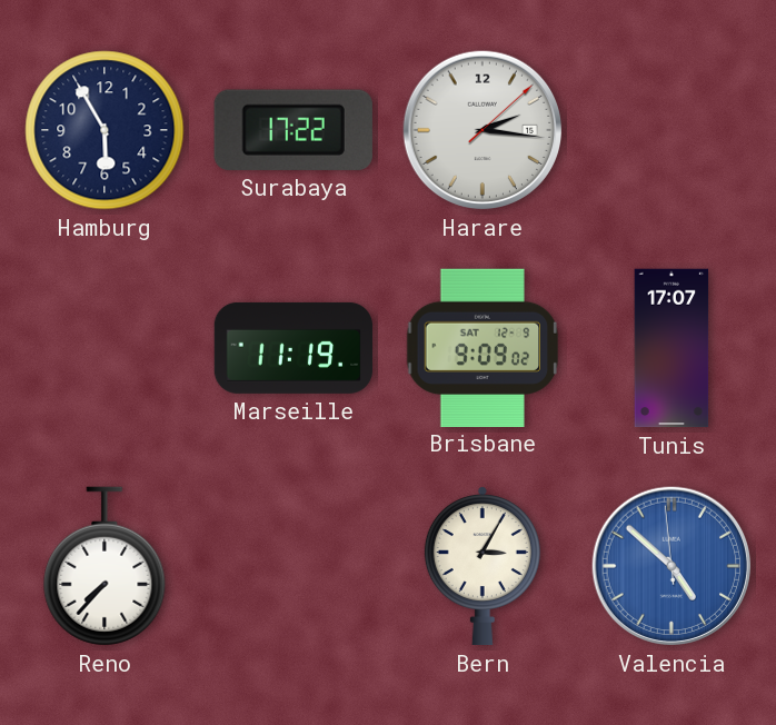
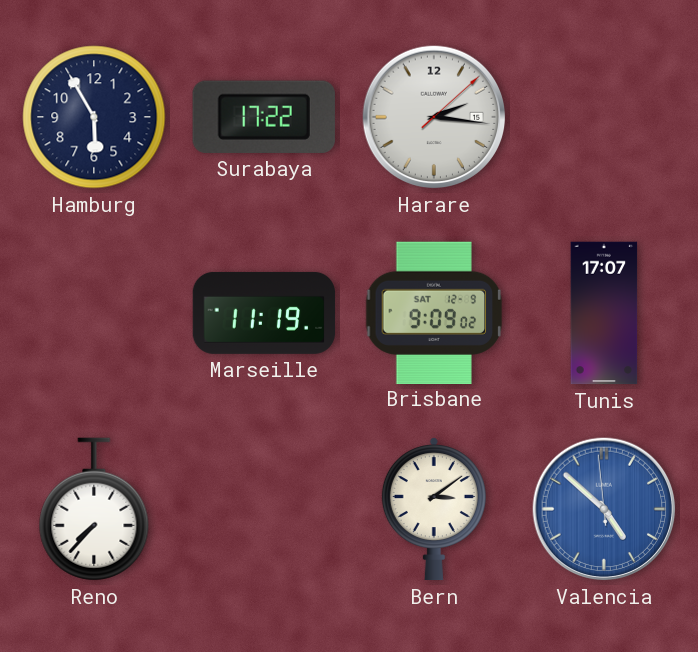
Bern: 3:05 -> 3:09 (434, 510)
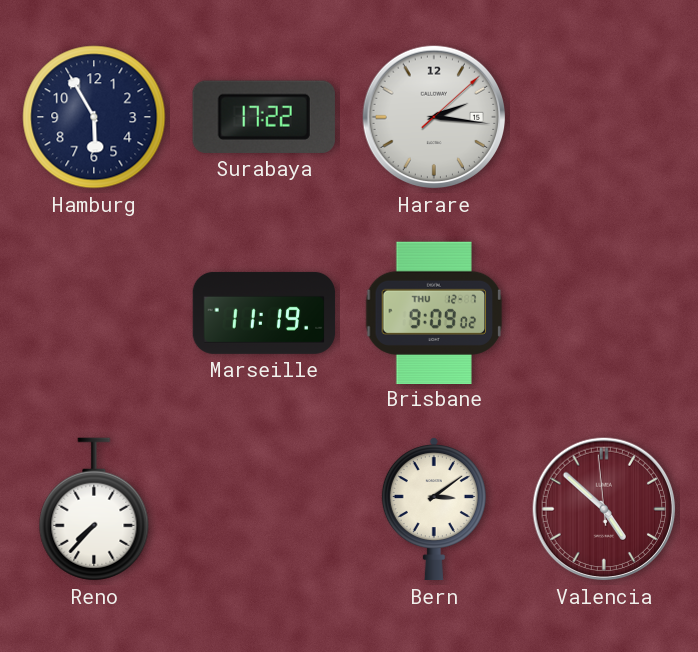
Brisbane date: SAT 12-9 -> THU 12-7 (434, 312)
Tunis: 17:07 -> none (604, 313)
Valencia dial: blue -> burgundy (604, 509)
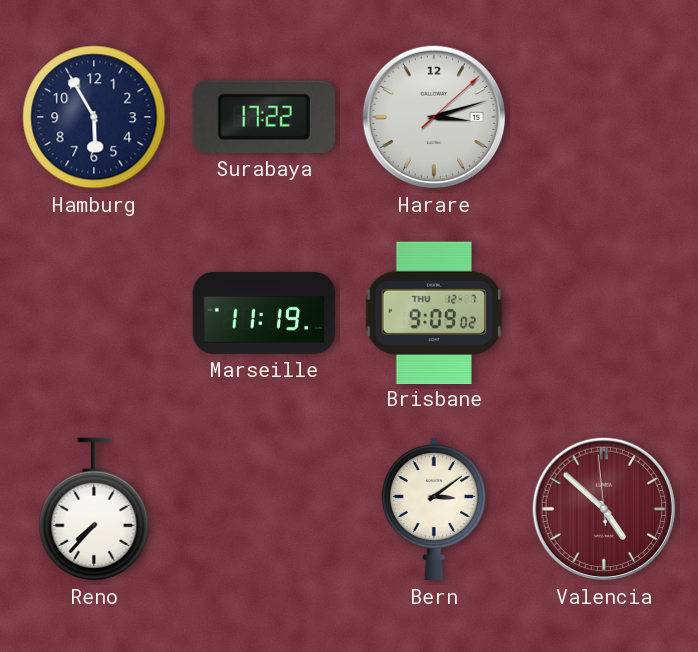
Harare: 2:16 -> 3:12 (434, 117)
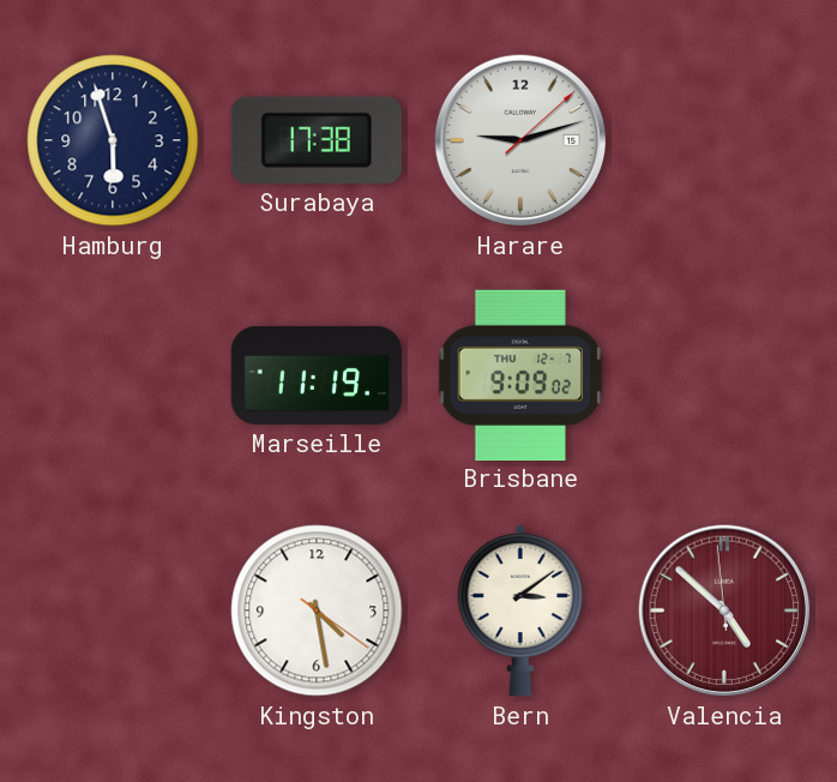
Hamburg: 5:55 -> 5:57 (113, 140)
Surabaya: 17:22 -> 17:38 (317, 140)
Harare: 3:12 -> 9:12 (520, 140)
Reno: 7:37 -> none (94, 509)
Kingston: none -> 4:28 (317, 610)
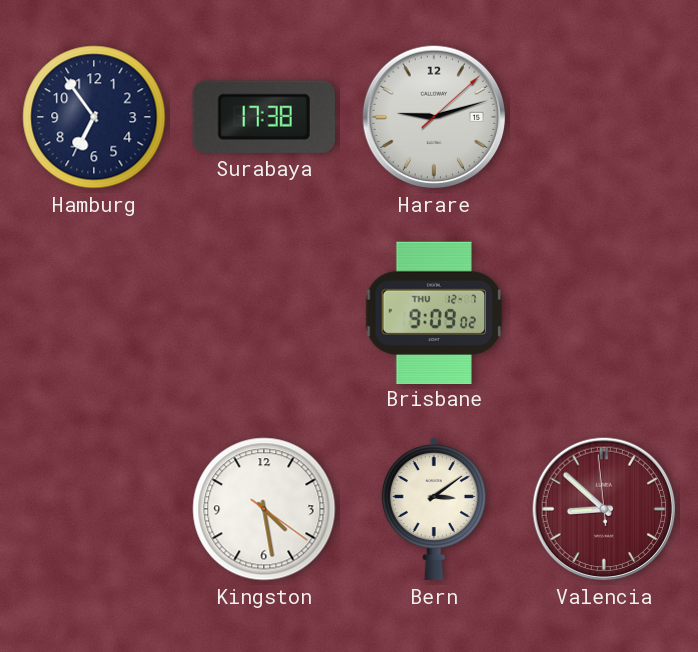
Hamburg: 5:57 -> 6:54 (94, 117)
Marseille: 11:19 -> none (317, 375)
Valencia: 4:51 -> 8:51 (604, 509)
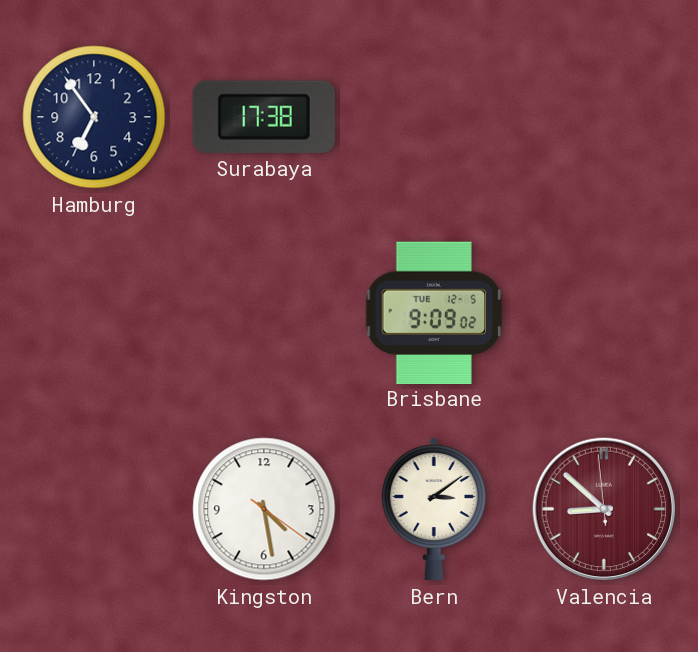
Harare: 9:12 -> none (434, 117)
Brisbane date: THU 12-7 -> TUE 12-5 (434, 312)
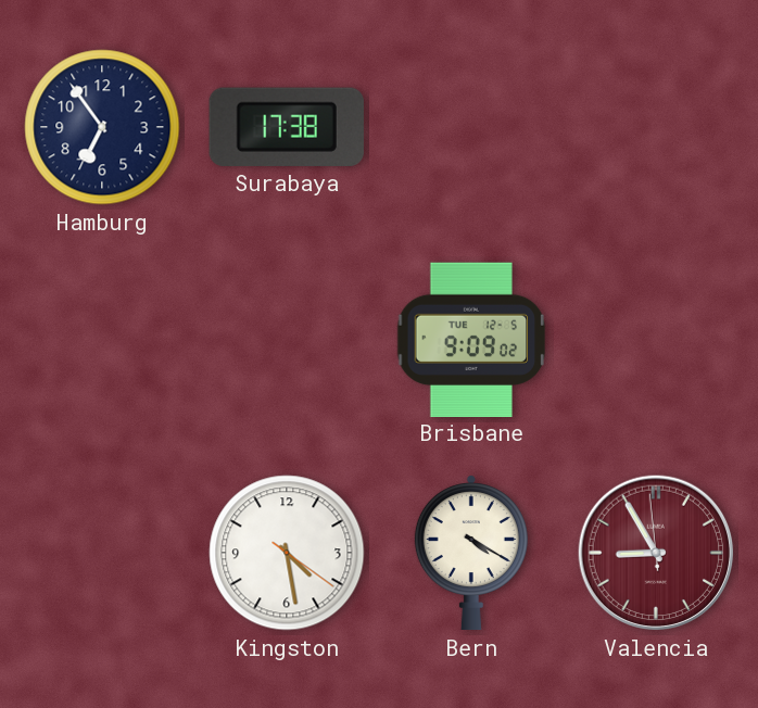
Bern: 3:09 -> 4:20 (471, 554)
Valencia: 8:51 -> 8:54 (656, 553)
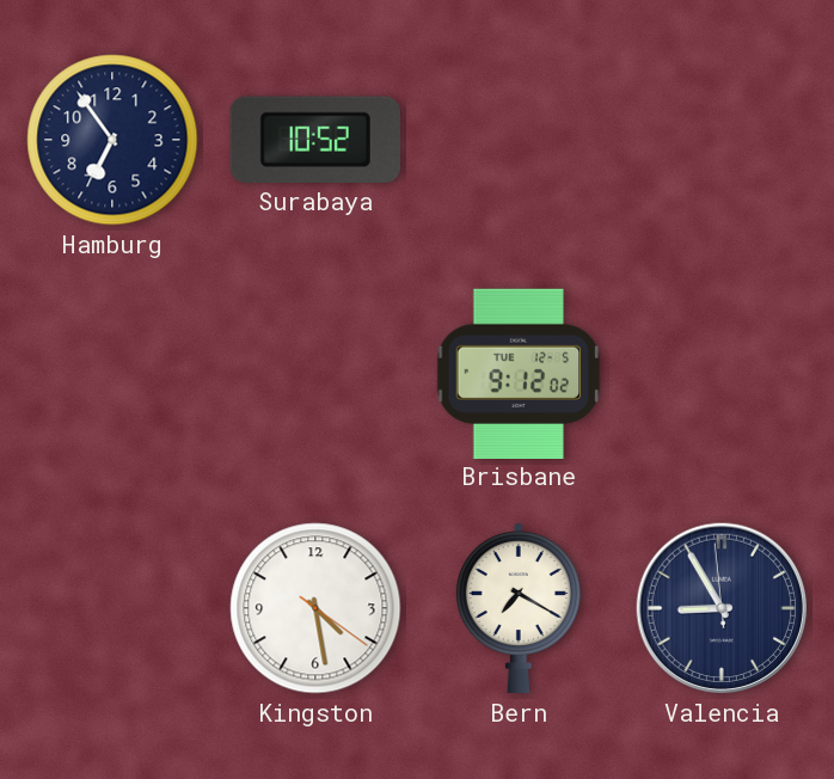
Surabaya: 17:38 -> 10:52 (315, 140)
Brisbane: 9:09 -> 9:12 (519, 373)
Bern: 4:20 -> 7:20 (519, 609)
Valencia dial: burgundy -> navy (722, 608)
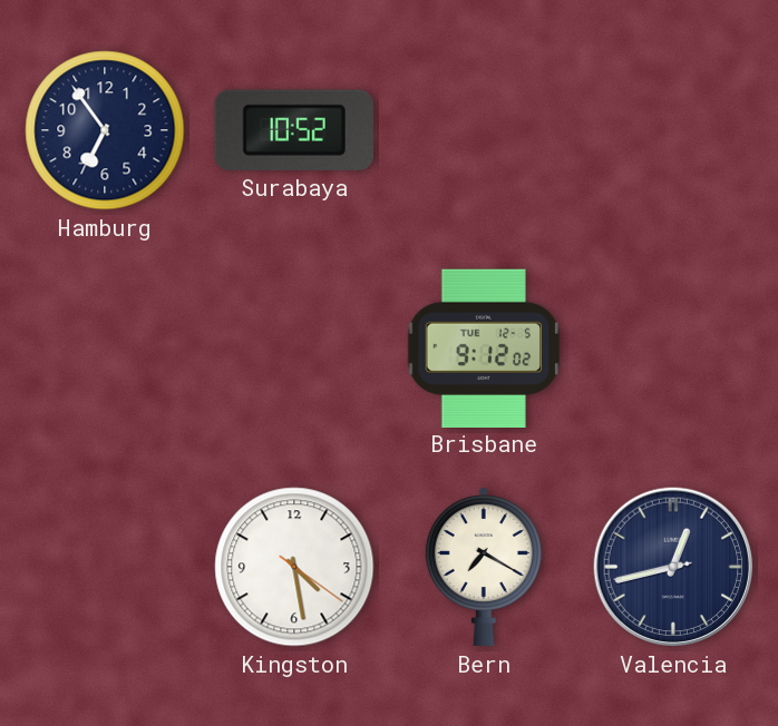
Valencia: 8:54 -> 12:42 (673, 567)
